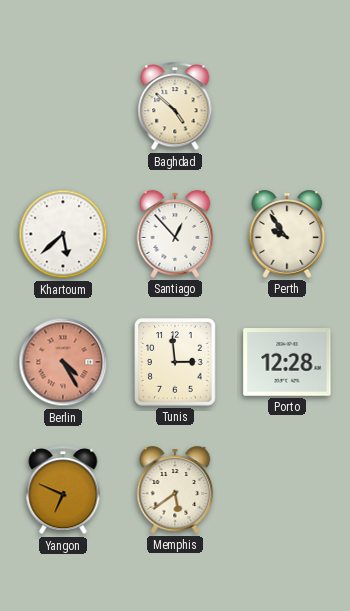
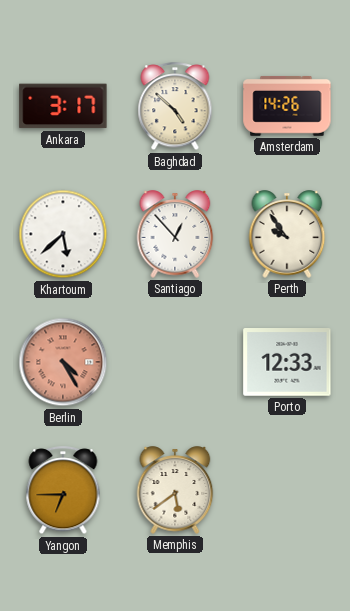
Ankara: none -> 3:17 (63, 106)
Amsterdam: none -> 14:26 (287, 106)
Tunis: 2:59 -> none (175, 362)
Porto: 12:28 -> 12:33 (287, 363)
Yangon: 6:49 -> 6:45 (63, 491)
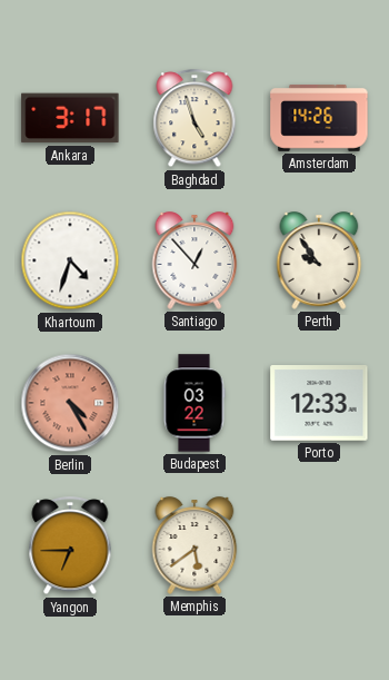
Baghdad: 4:52 -> 4:57 (194, 119)
Khartoum: 5:38 -> 4:33 (70, 260)
Budapest: none -> 03:22 (194, 403)
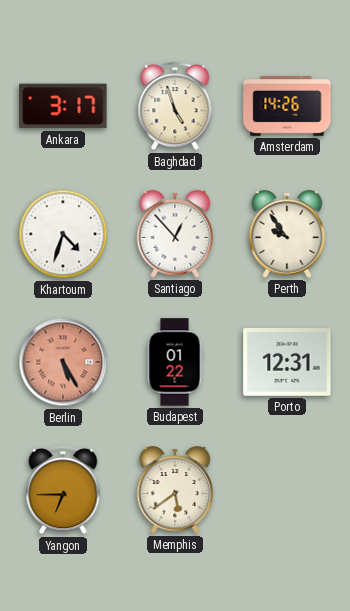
Berlin: 4:25 -> 5:25 (63, 362)
Budapest: 03:22 -> 01:22 (175, 362)
Porto: 12:33 -> 12:31 (287, 363)
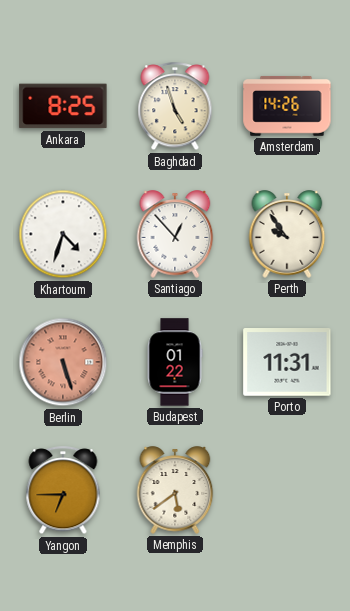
Ankara: 3:17 -> 8:25 (63, 106)
Berlin: 5:25 -> 5:27 (63, 362)
Porto: 12:31 -> 11:31 (287, 363)
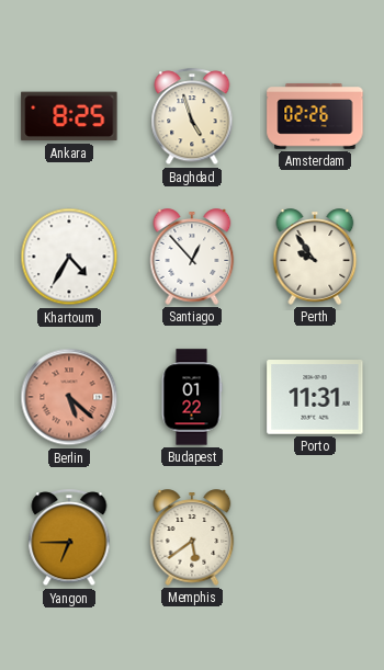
Amsterdam: 14:26 -> 02:26 (315, 116)
Khartoum: 4:33 -> 4:35 (69, 257)
Berlin: 5:27 -> 5:22 (69, 397)
